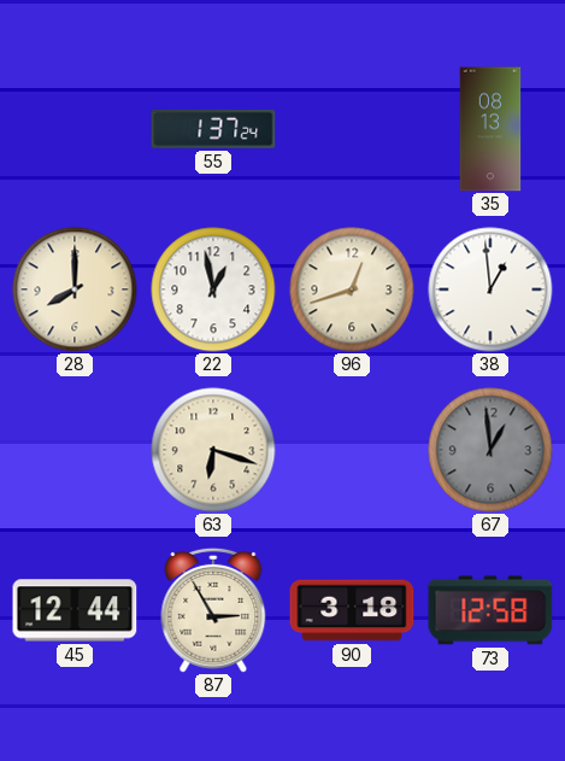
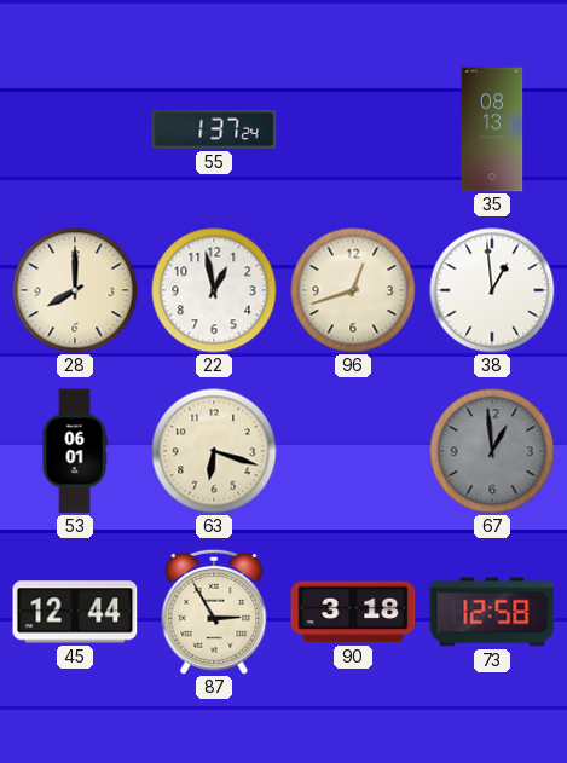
53: none -> 06:01 (75, 451)
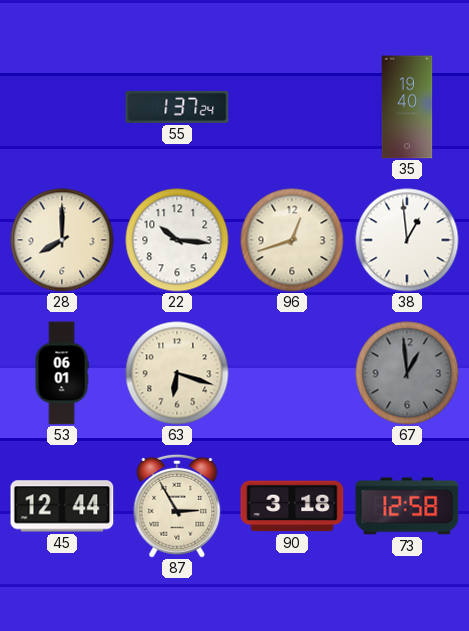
35: 08:13 -> 19:40 (407, 107)
22: 12:58 -> 10:16 (177, 240)
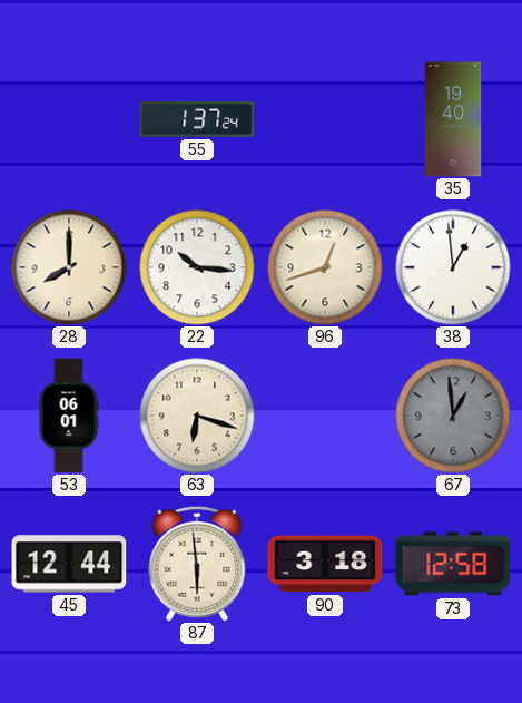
87: 2:55 -> 5:59 (197, 564)
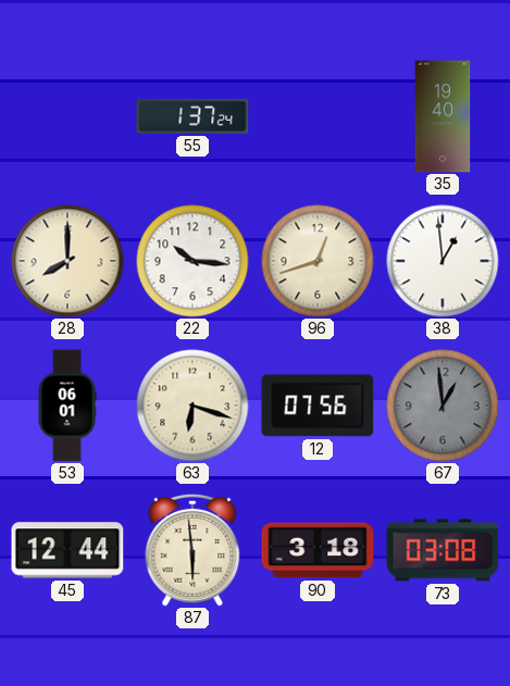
12: none -> 07:56 (318, 406)
73: 12:58 -> 03:08 (443, 550)
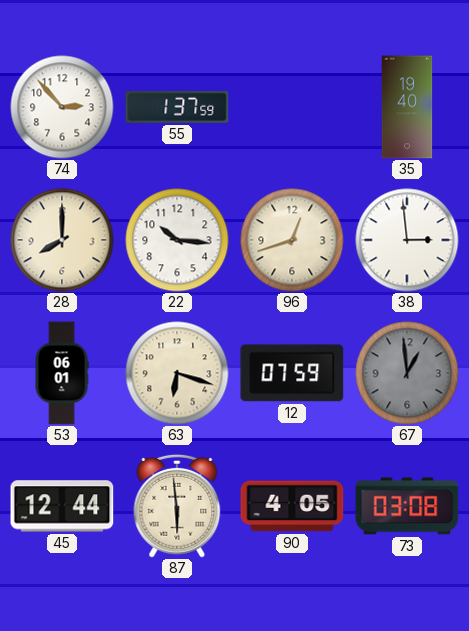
74: none -> 2:53 (62, 107)
55: 1:37:24 -> 1:37:59 (177, 107)
38: 12:59 -> 2:59 (407, 240)
12: 07:56 -> 07:59 (292, 373)
90: 3:18 -> 4:05 (292, 506)
